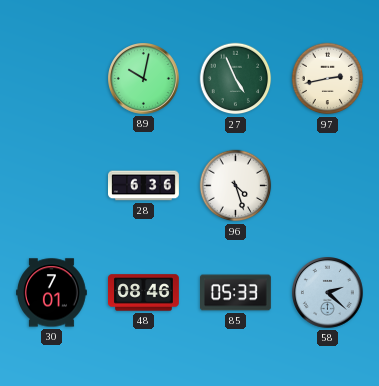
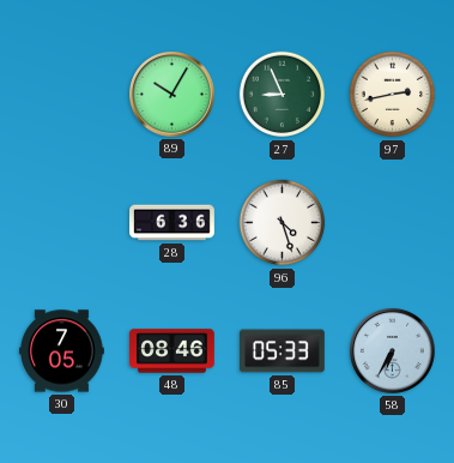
89: 10:02 -> 10:05 (172, 95)
27: 4:56 -> 8:56 (283, 95)
30: 7:01 -> 7:05 (62, 351)
58: 2:22 -> 6:35 (393, 351)
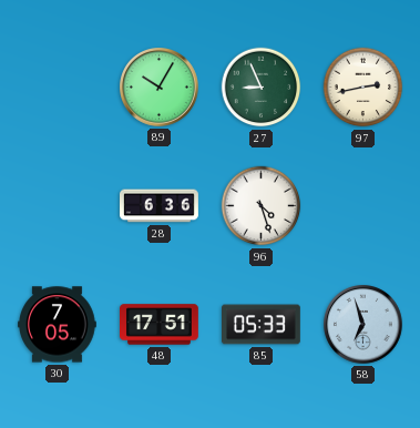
48: 08:46 -> 17:51 (160, 325)
58: 6:35 -> 6:57 (363, 325)
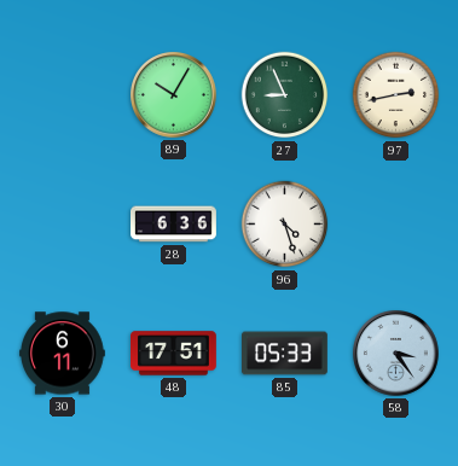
30: 7:05 -> 6:11 (63, 354)
58: 6:57 -> 3:24 (396, 354)
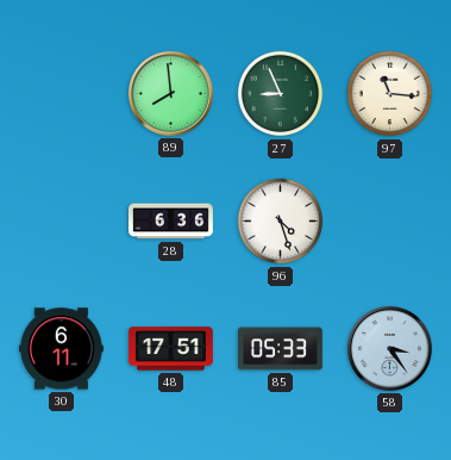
89: 10:05 -> 7:59 (171, 94)
97: 2:43 -> 11:16 (390, 94)
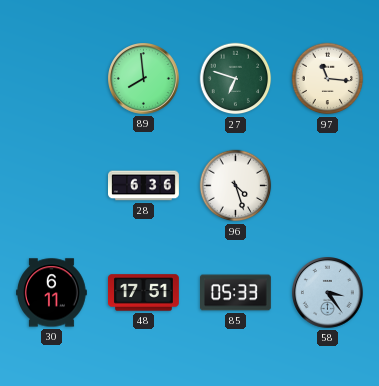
27: 8:56 -> 6:48 (236, 79)
